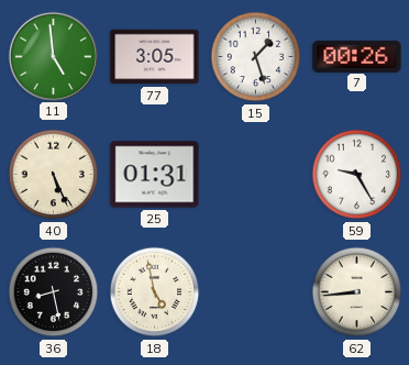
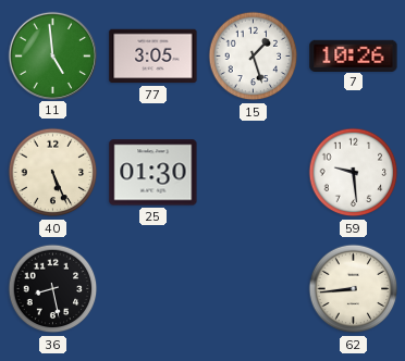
7: 00:26 -> 10:26 (354, 55)
25: 01:31 -> 01:30 (154, 173)
59: 9:25 -> 9:29 (354, 173)
18: 4:58 -> none (155, 292)
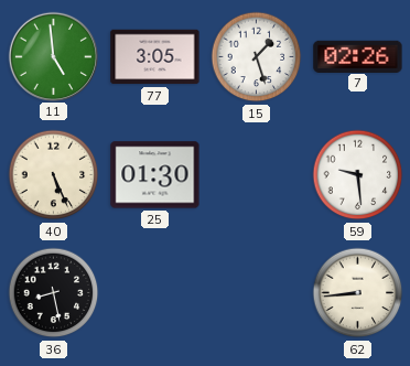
7: 10:26 -> 02:26 (358, 56)
